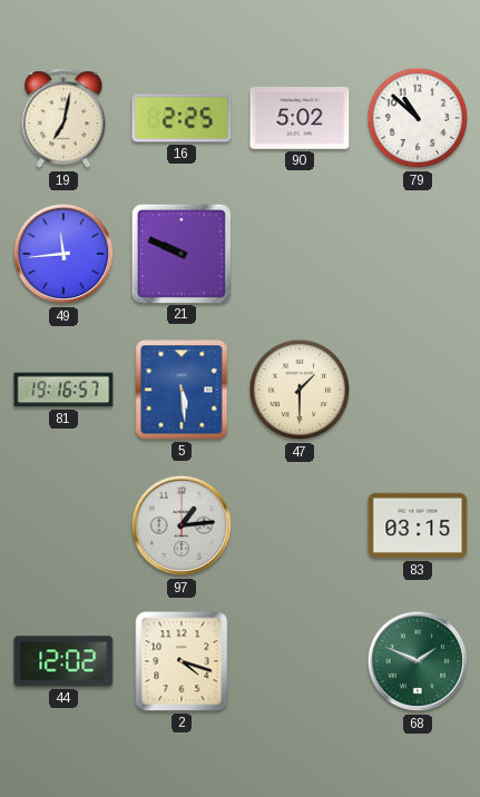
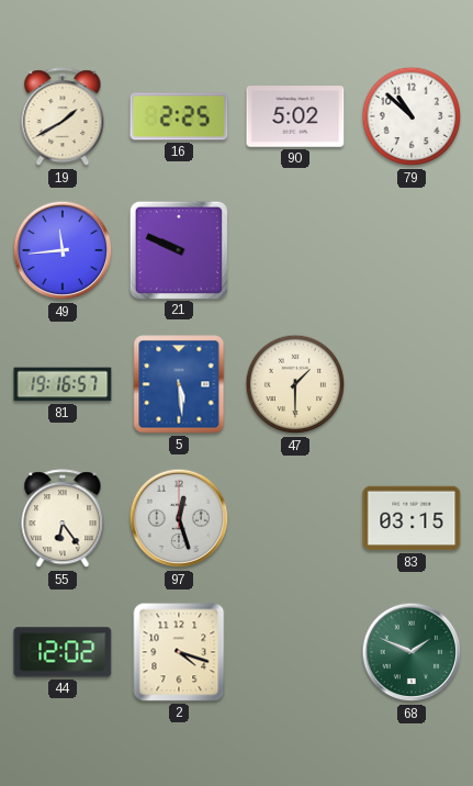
19: 7:02 -> 1:40 (63, 117)
55: none -> 6:24 (63, 519)
97: 1:14 -> 12:27 (179, 518)
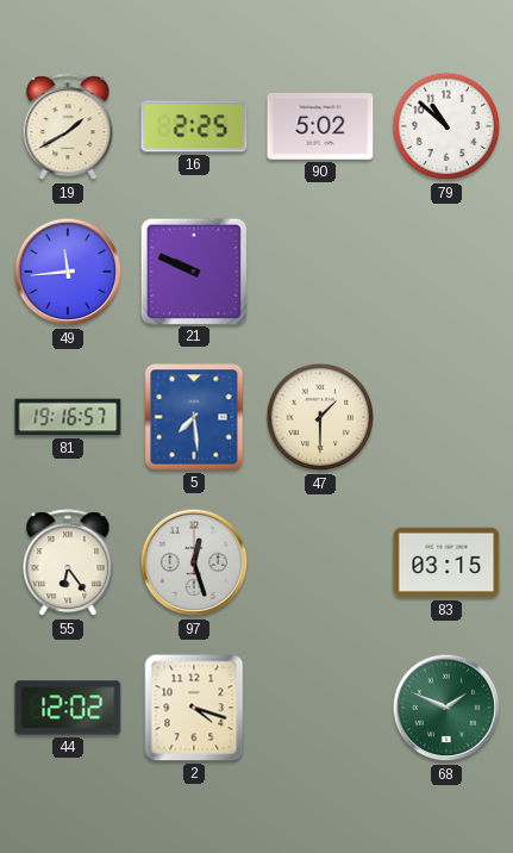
5: 5:29 -> 7:29 (194, 417)
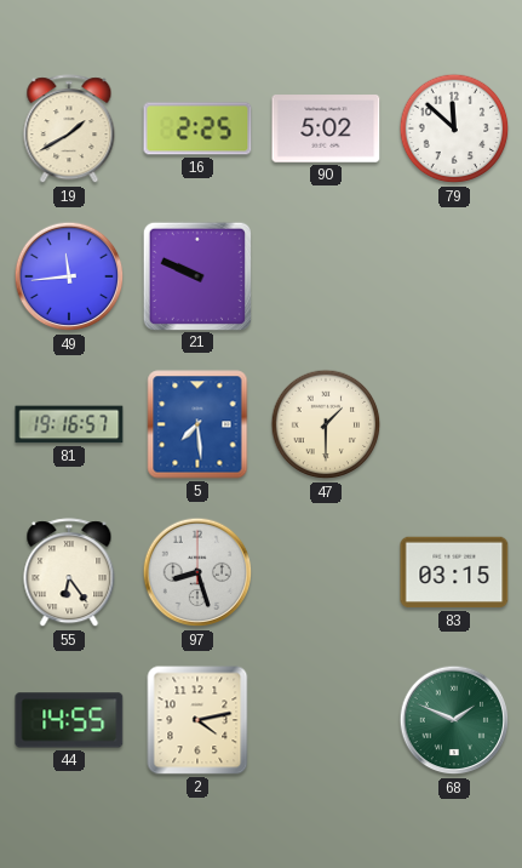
79: 10:52 -> 11:52 (454, 129)
97: 12:27 -> 8:27 (197, 572)
44: 12:02 -> 14:55 (69, 720)
2: 4:18 -> 4:13 (197, 720)
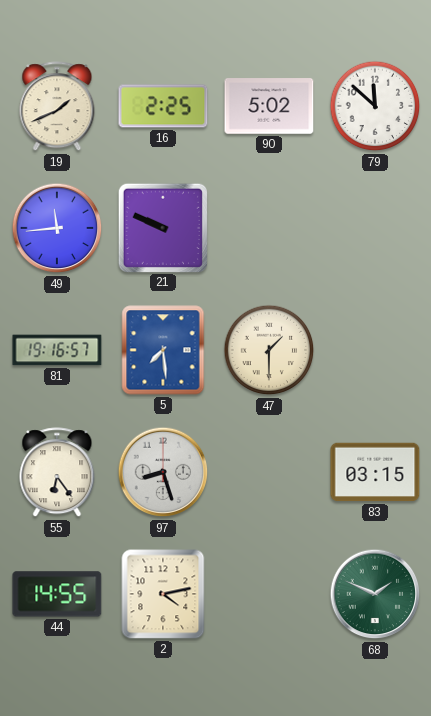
19: 1:40 -> 1:41 (57, 107)
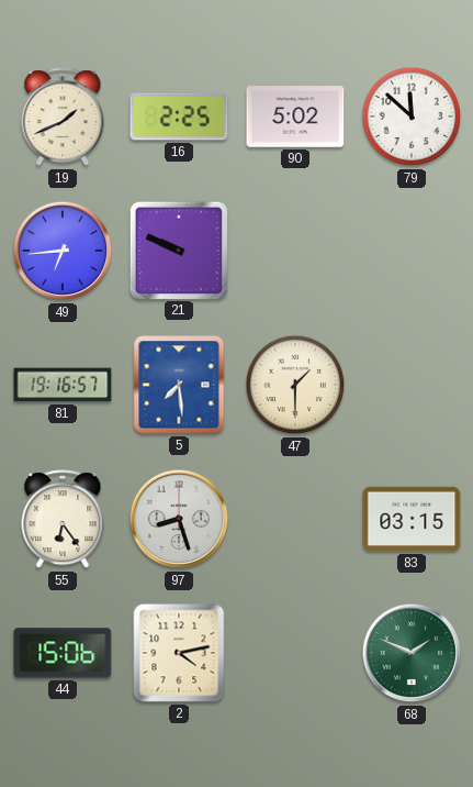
49: 11:44 -> 6:44 (63, 251)
44: 14:55 -> 15:06 (63, 653)
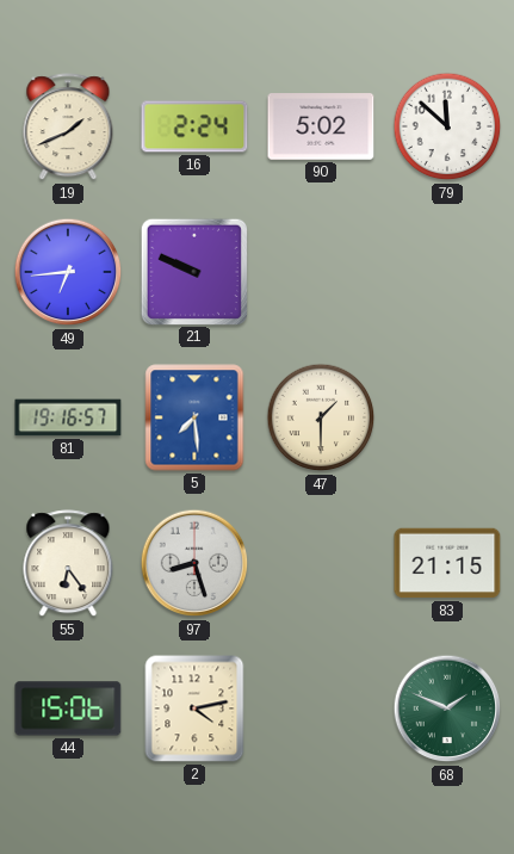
16: 2:25 -> 2:24 (194, 126)
83: 03:15 -> 21:15 (447, 563)
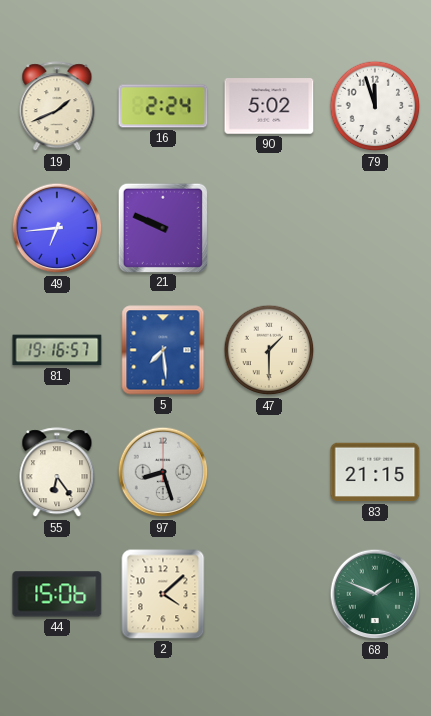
79: 11:52 -> 11:57 (375, 106)
2: 4:13 -> 4:08 (163, 594)
